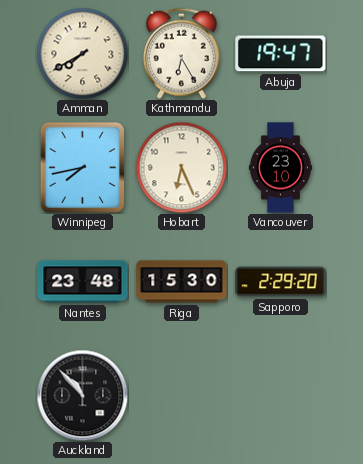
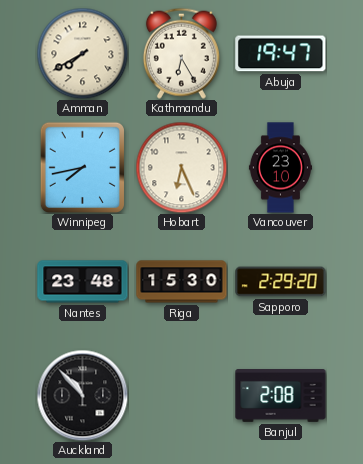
Banjul: none -> 2:08 (281, 396)
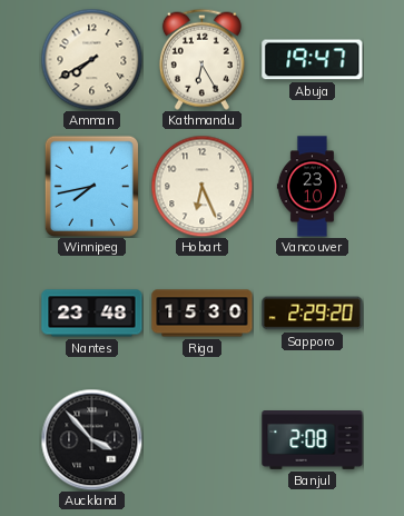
Auckland: 10:53 -> 3:53 (91, 439)
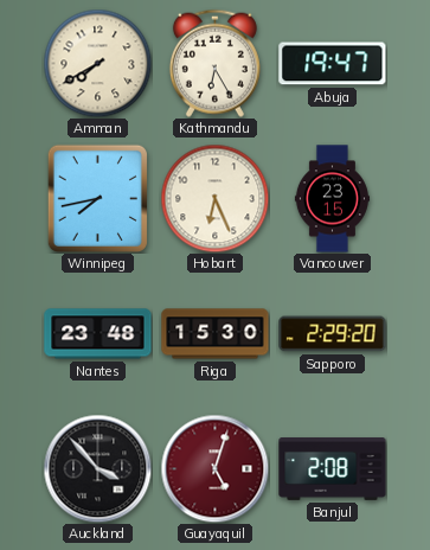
Vancouver: 23:10 -> 23:15 (332, 199)
Guayaquil: none -> 5:03 (214, 468)
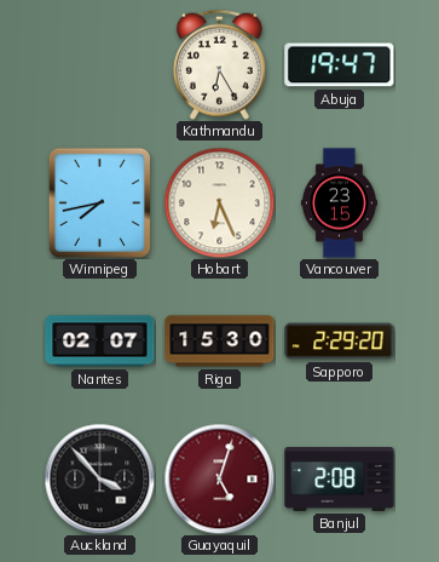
Amman: 7:40 -> none (97, 63)
Nantes: 23:48 -> 02:07 (100, 342)
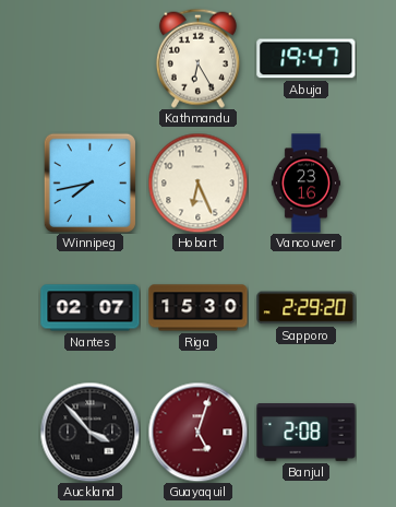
Vancouver: 23:15 -> 23:16 (305, 184)
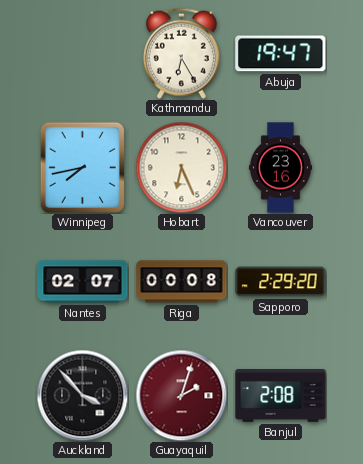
Riga: 15:30 -> 00:08 (182, 282)
Guayaquil: 5:03 -> 2:03 (181, 395)
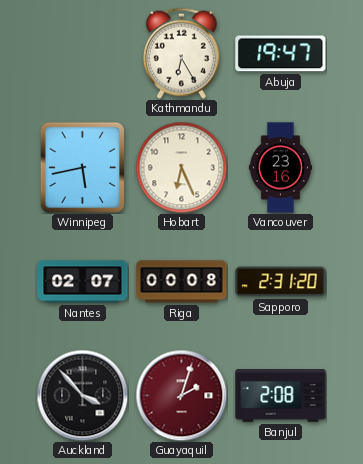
Winnipeg: 7:43 -> 5:43 (82, 167)
Sapporo: 2:29 -> 2:31 (281, 282)
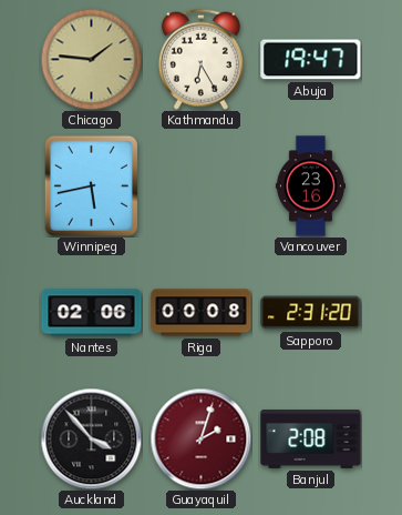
Chicago: none -> 1:46 (91, 59)
Hobart: 6:26 -> none (181, 167)
Nantes: 02:07 -> 02:06 (92, 313)
